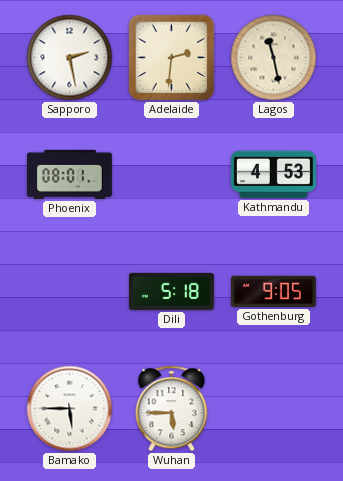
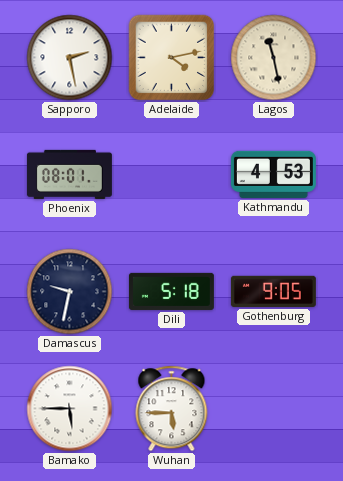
Adelaide: 2:31 -> 4:13 (172, 58)
Damascus: none -> 9:32 (70, 292)
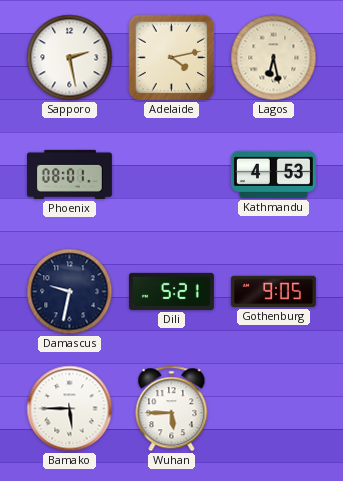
Lagos: 11:28 -> 6:28 (274, 58)
Dili: 5:18 -> 5:21 (171, 291)
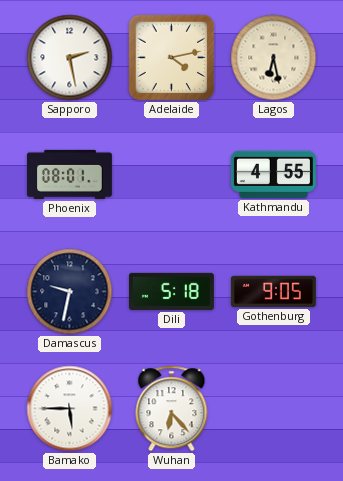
Kathmandu: 4:53 -> 4:55 (273, 174)
Dili: 5:21 -> 5:18 (171, 291)
Wuhan: 5:45 -> 6:23 (172, 409)
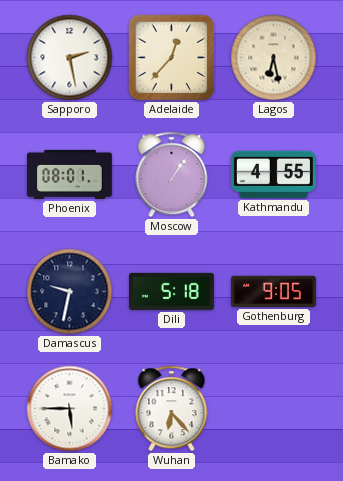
Adelaide: 4:13 -> 12:37 (172, 58)
Moscow: none -> 1:06 (172, 175)
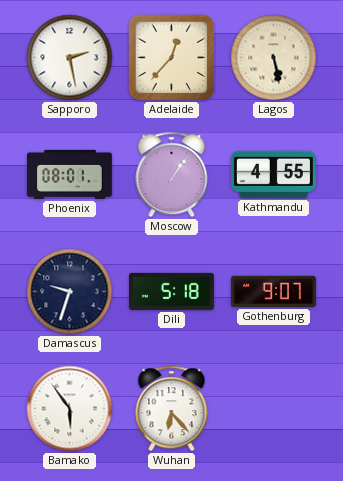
Lagos: 6:28 -> 5:28 (274, 58)
Damascus: 9:32 -> 9:33 (70, 292)
Gothenburg: 9:05 -> 9:07 (273, 291)
Bamako: 5:45 -> 5:54 (70, 409)
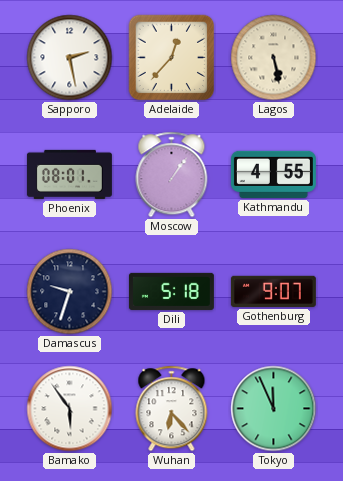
Tokyo: none -> 11:56 (274, 409)
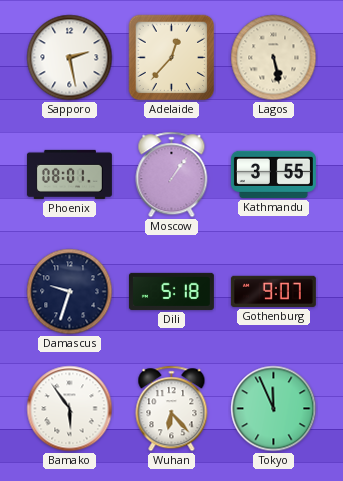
Kathmandu: 4:55 -> 3:55 (273, 174)
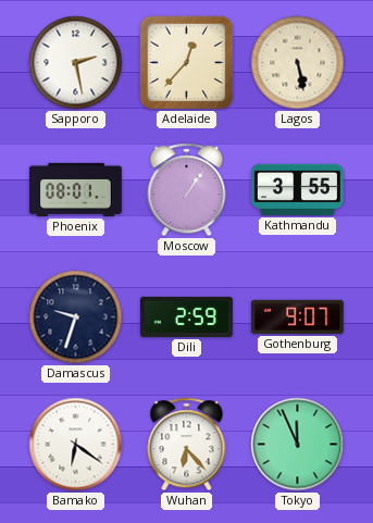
Dili: 5:18 -> 2:59 (186, 316)
Bamako: 5:54 -> 6:21 (76, 445)
